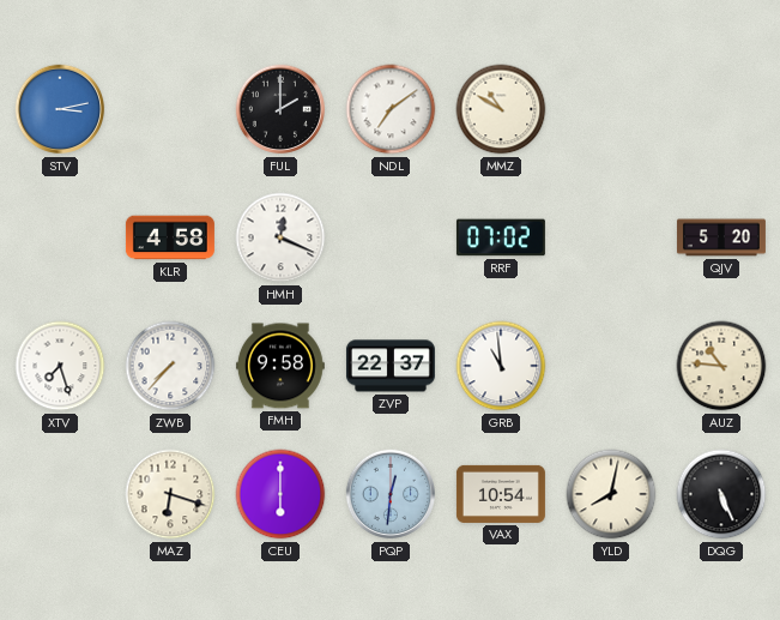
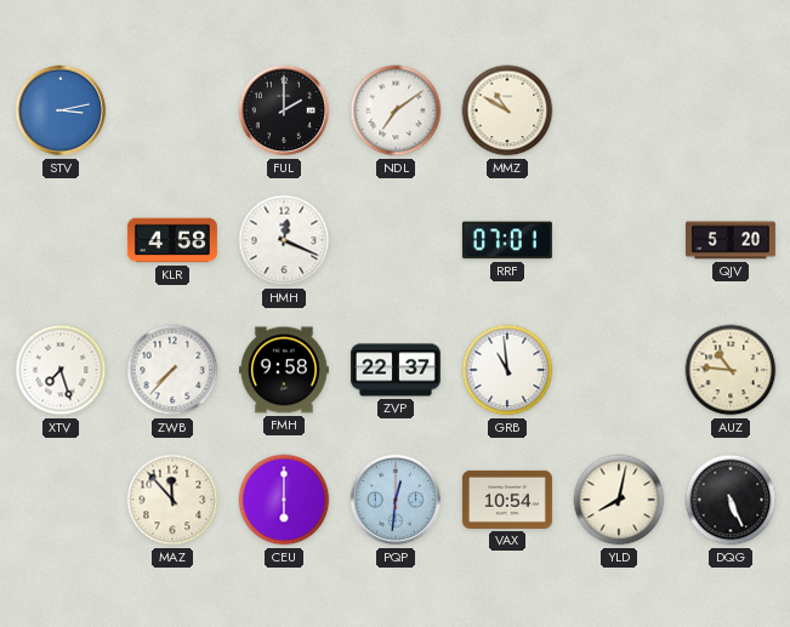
RRF: 07:02 -> 07:01 (507, 240)
MAZ: 6:18 -> 11:53 (172, 500)
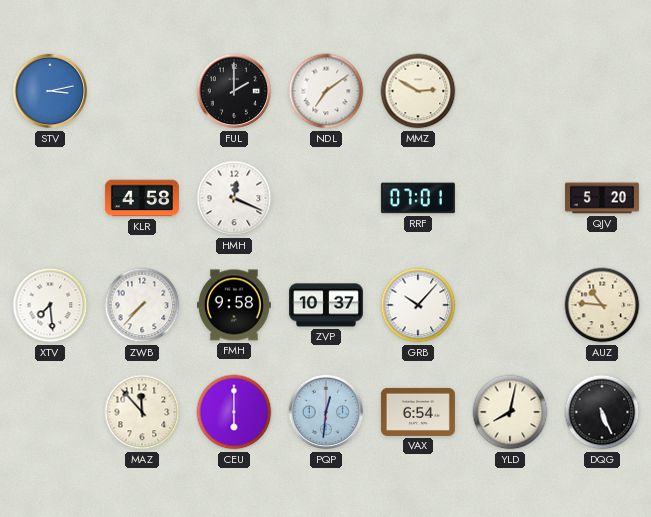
MMZ: 10:50 -> 2:50 (418, 91)
XTV: 7:27 -> 7:29 (50, 305)
ZVP: 22:37 -> 10:37 (326, 305)
GRB: 10:59 -> 10:07 (418, 305)
VAX: 10:54 -> 6:54 (418, 412)
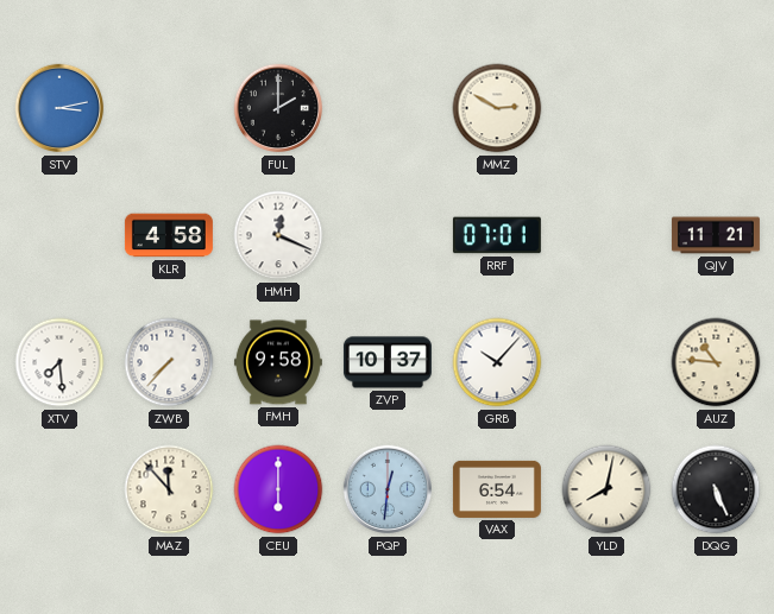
NDL: 7:09 -> none (326, 91)
QJV: 5:20 -> 11:21 (716, 235)
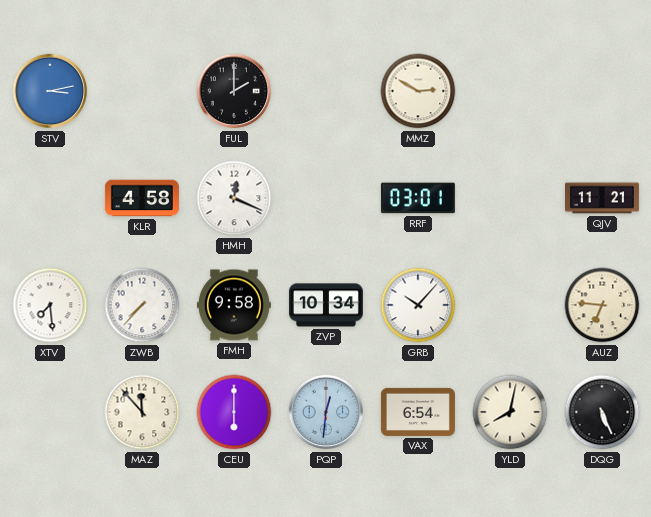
RRF: 07:01 -> 03:01 (418, 198)
ZVP: 10:37 -> 10:34 (326, 305)
AUZ: 10:46 -> 6:46 (602, 305)
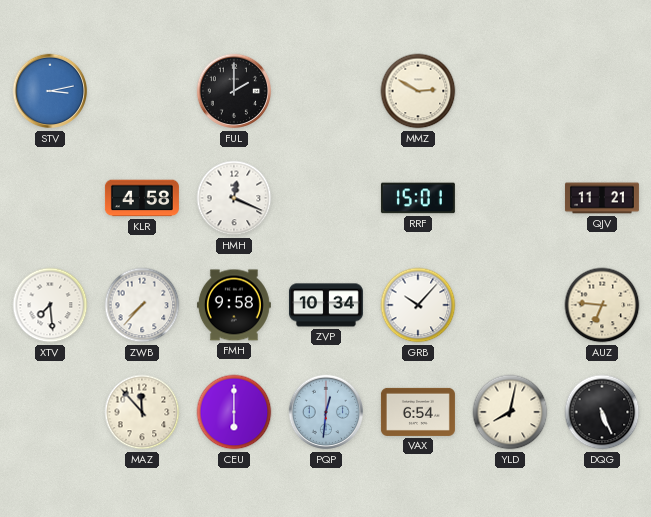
RRF: 03:01 -> 15:01 (418, 198)
